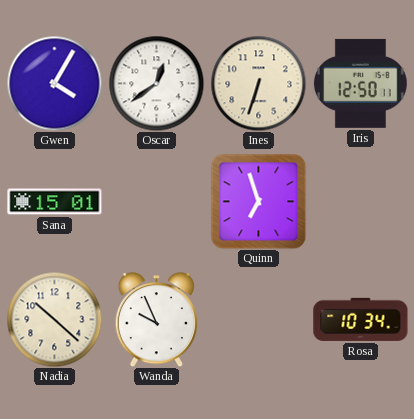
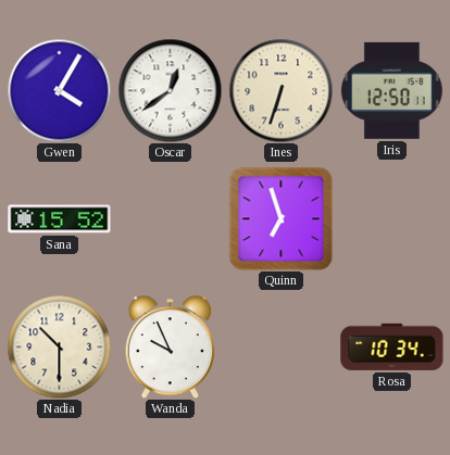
Sana: 15:01 -> 15:52 (60, 219)
Nadia: 10:22 -> 10:30 (59, 346)
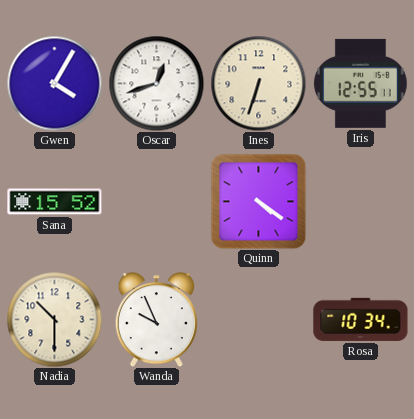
Oscar: 12:39 -> 12:42 (156, 83)
Iris: 12:50 -> 12:55 (360, 83)
Quinn: 6:57 -> 4:21 (258, 201)
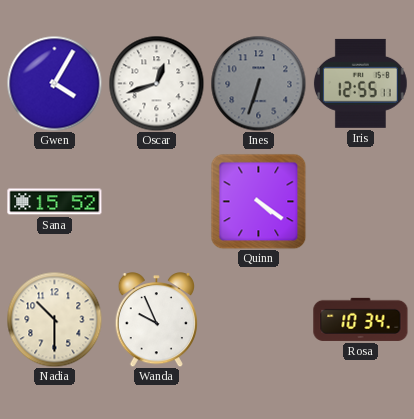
Ines dial: cream -> grey (258, 83)
